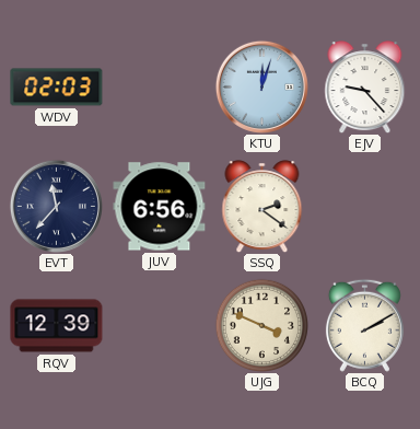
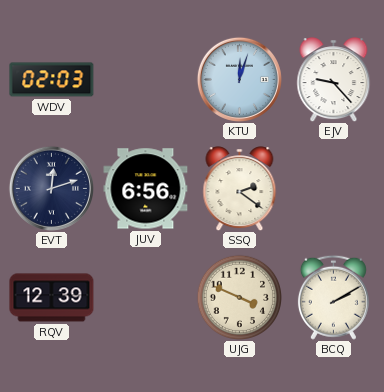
EVT: 11:37 -> 12:12 (51, 188)
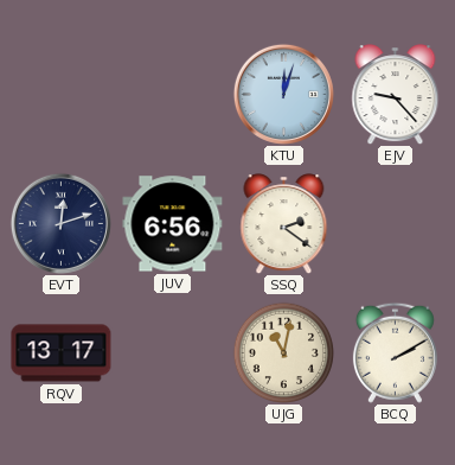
WDV: 02:03 -> none (52, 80)
RQV: 12:39 -> 13:17 (62, 353)
UJG: 3:49 -> 11:02 (283, 352)
